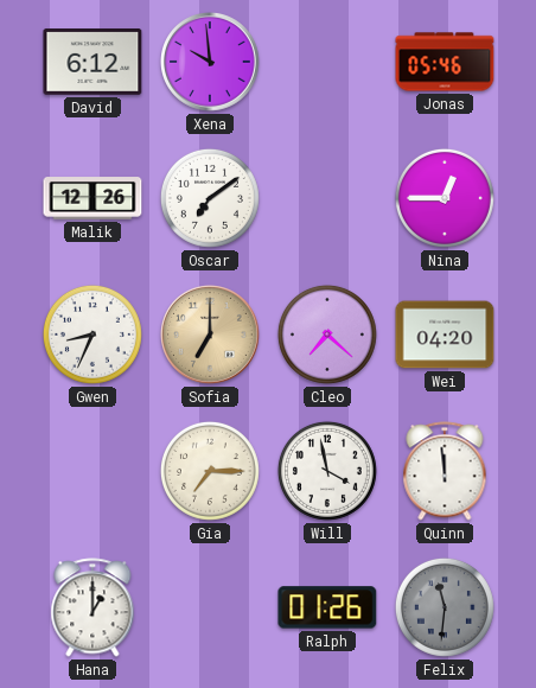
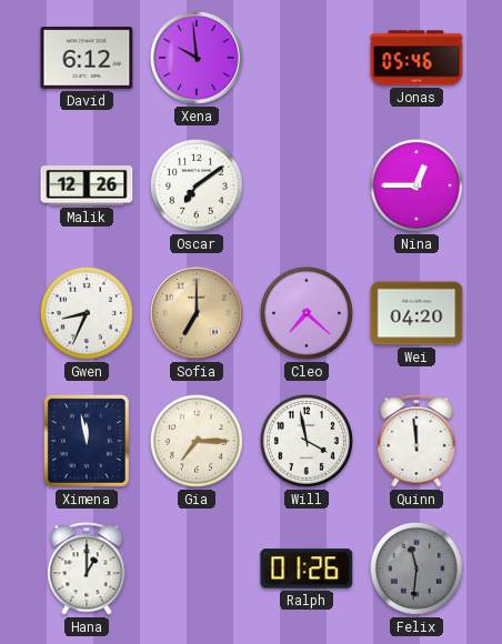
Ximena: none -> 11:58 (87, 441)
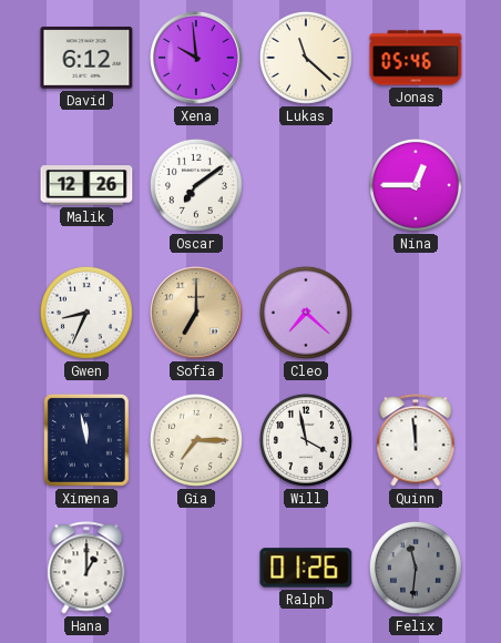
Lukas: none -> 11:22 (306, 58)
Wei: 04:20 -> none (416, 313)
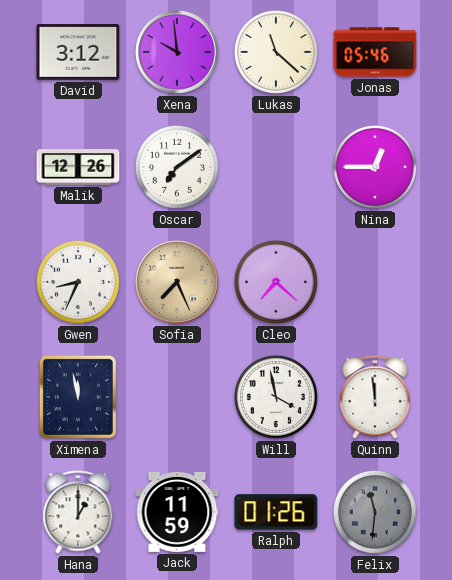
David: 6:12 -> 3:12 (78, 52)
Sofia: 7:00 -> 7:26 (178, 283)
Gia: 7:15 -> none (196, 440)
Jack: none -> 11:59 (177, 513)
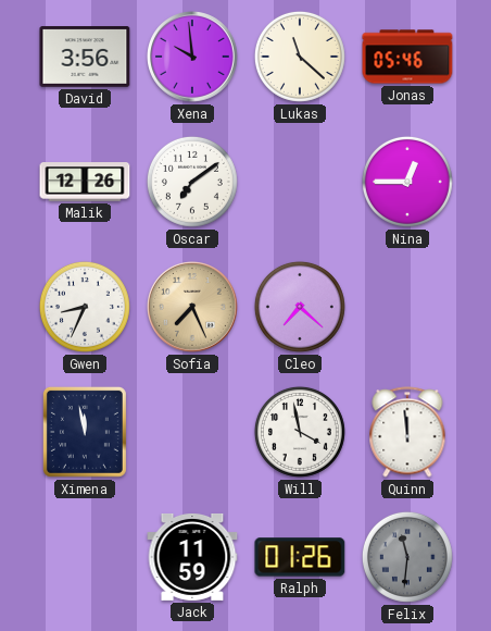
David: 3:12 -> 3:56 (85, 57)
Hana: 1:00 -> none (78, 512)
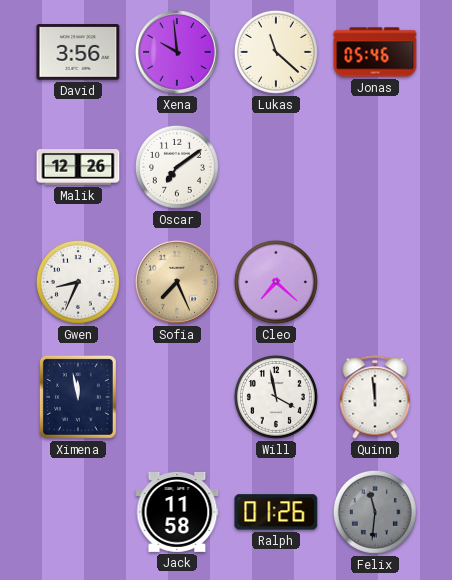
Nina: 12:45 -> none (407, 182)
Jack: 11:59 -> 11:58 (177, 513)
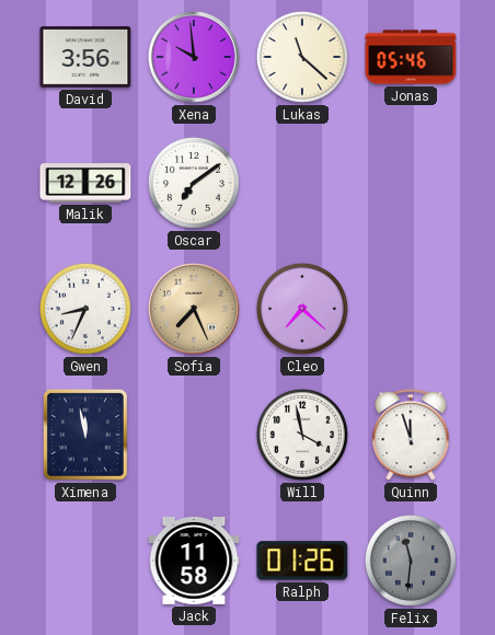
Quinn: 11:59 -> 11:57 (411, 435)
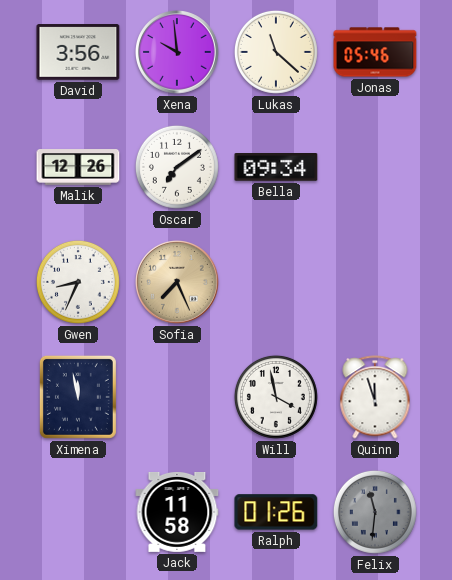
Bella: none -> 09:34 (276, 168)
Cleo: 7:22 -> none (302, 309)
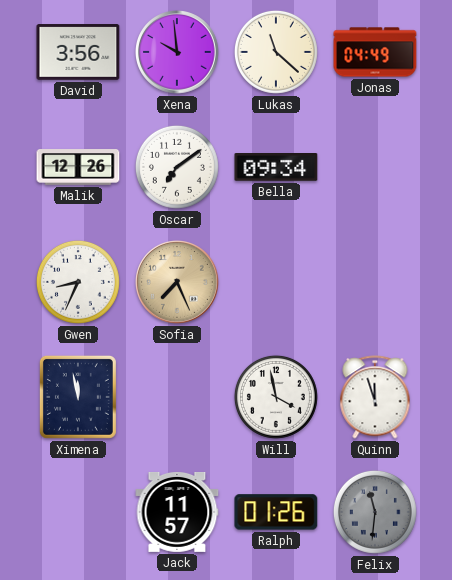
Jonas: 05:46 -> 04:49 (375, 52)
Jack: 11:58 -> 11:57 (177, 513)
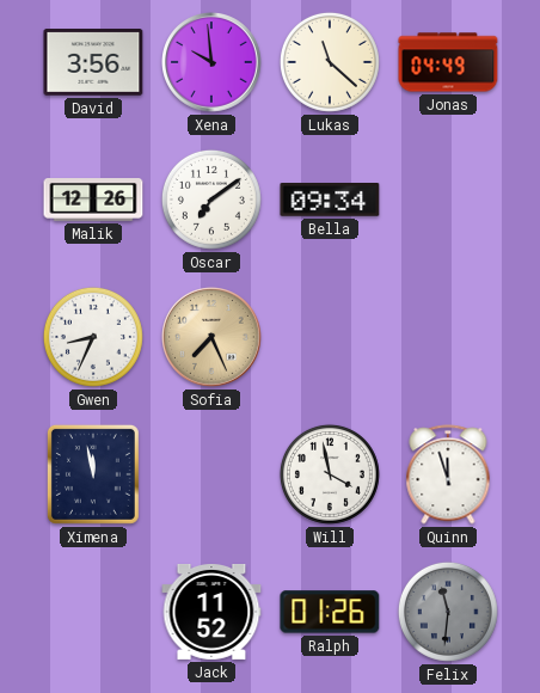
Jack: 11:57 -> 11:52 (211, 613)
